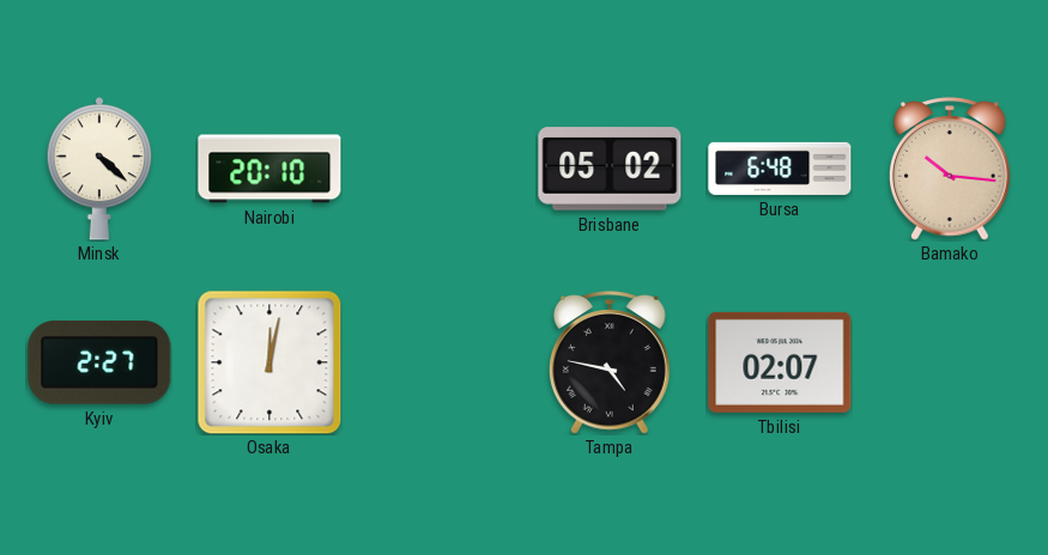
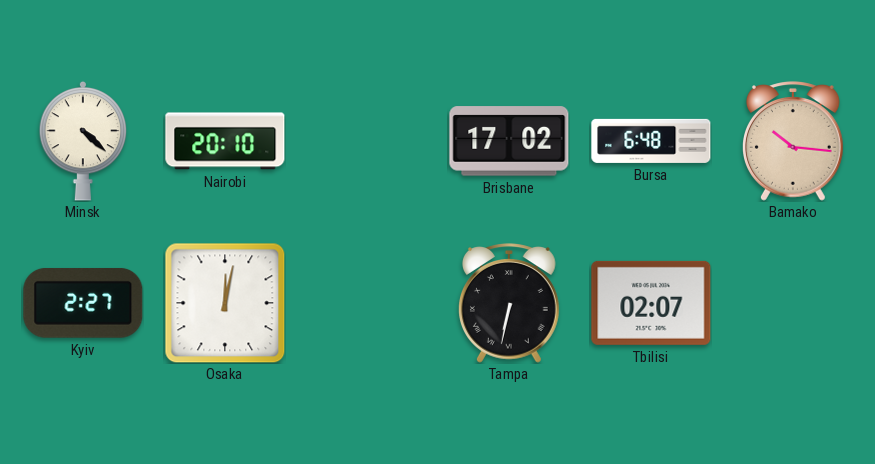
Brisbane: 05:02 -> 17:02 (509, 141)
Tampa: 4:47 -> 6:32 (509, 303)
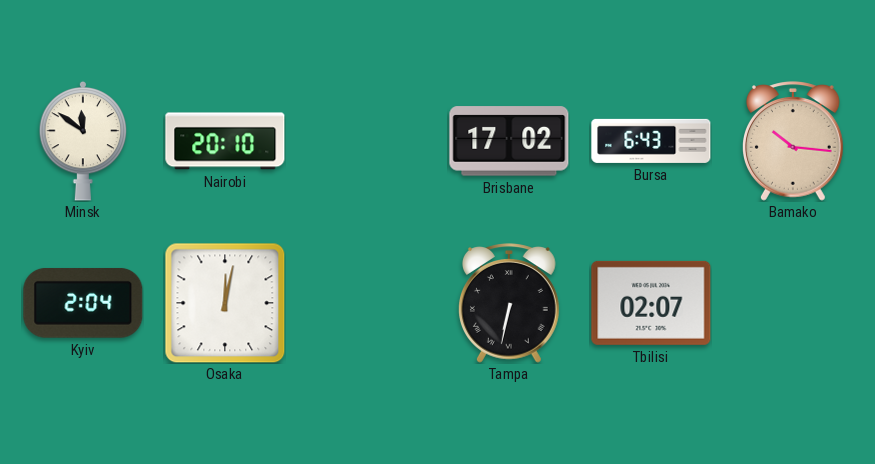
Minsk: 4:22 -> 11:51 (83, 141)
Bursa: 6:48 -> 6:43 (651, 141)
Kyiv: 2:27 -> 2:04 (83, 303)
